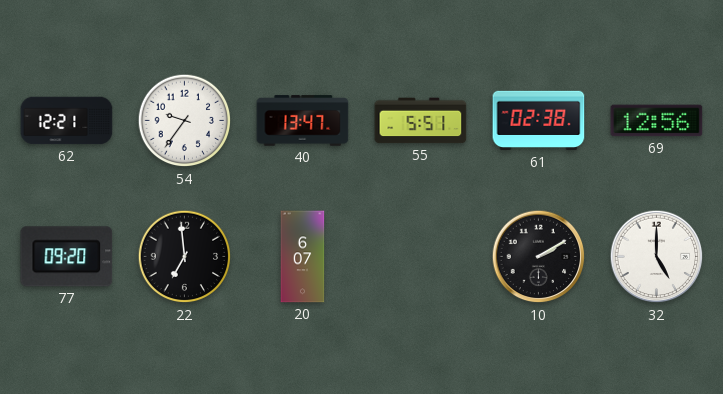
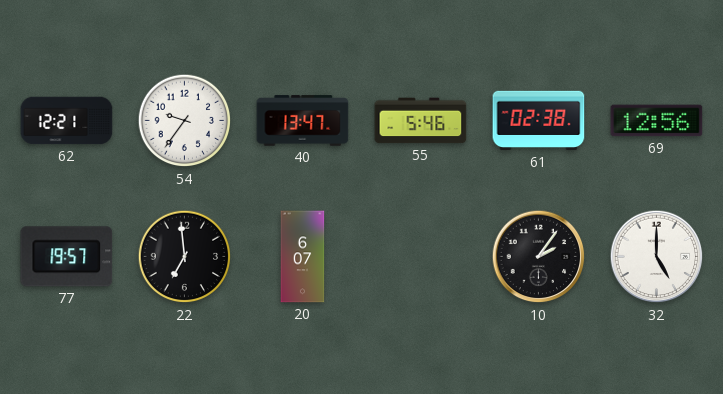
55: 5:51 -> 5:46 (421, 121)
77: 09:20 -> 19:57 (67, 257)
10: 2:10 -> 2:06 (539, 257)
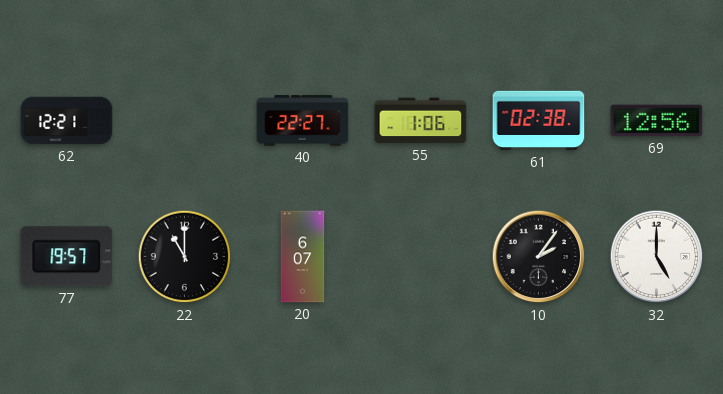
54: 9:36 -> none (185, 121)
40: 13:47 -> 22:27 (303, 121)
55: 5:46 -> 1:06 (421, 121)
22: 6:59 -> 11:00 (185, 257)
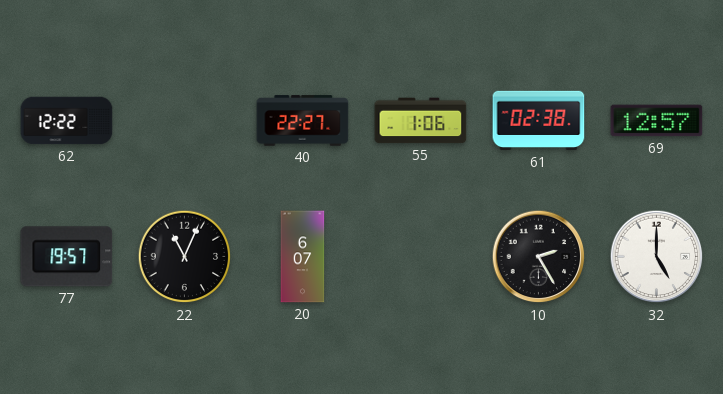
62: 12:21 -> 12:22 (67, 121)
69: 12:56 -> 12:57 (657, 121)
22: 11:00 -> 11:04 (185, 257)
10: 2:06 -> 2:25 (539, 257)
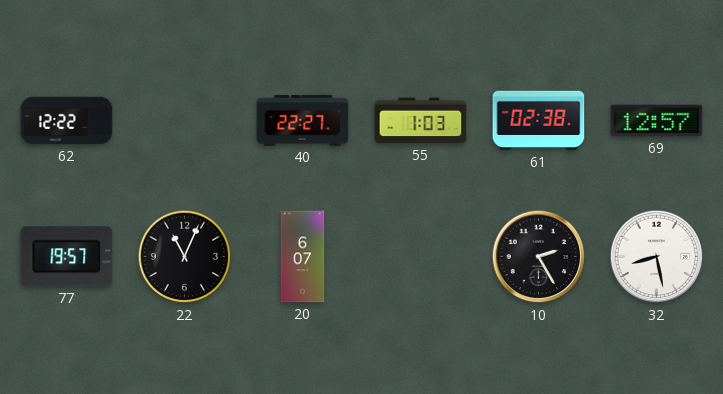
55: 1:06 -> 1:03 (421, 121)
32: 5:00 -> 8:28 (657, 257)
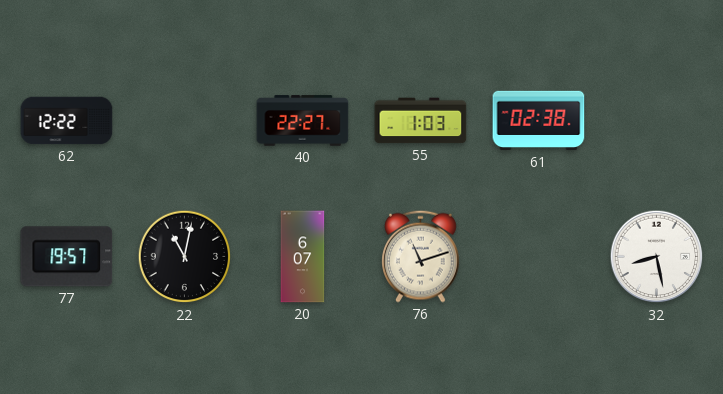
69: 12:57 -> none (657, 121)
22: 11:04 -> 11:02 (185, 257)
76: none -> 11:12 (421, 256)
10: 2:25 -> none (539, 257)
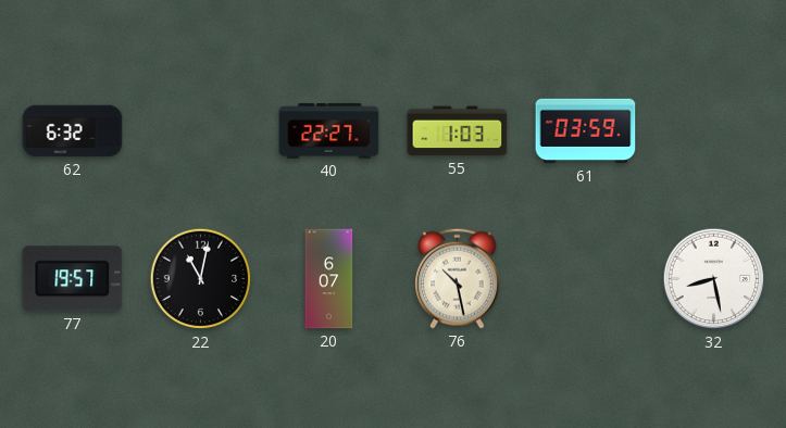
62: 12:22 -> 6:32 (73, 131)
61: 02:38 -> 03:59 (586, 131)
76: 11:12 -> 10:28 (458, 278)
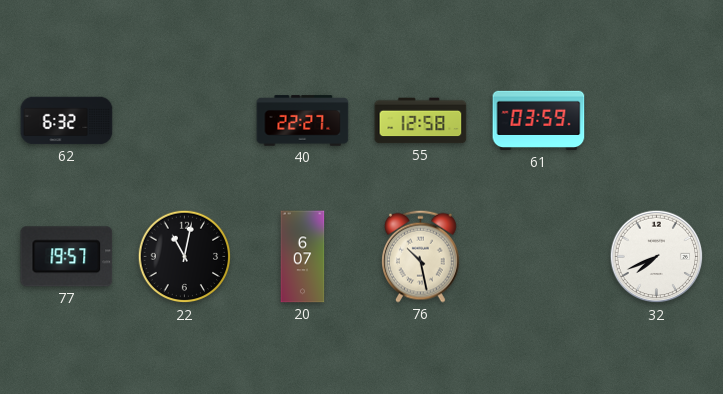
55: 1:03 -> 12:58 (421, 121)
32: 8:28 -> 7:41 (657, 257)
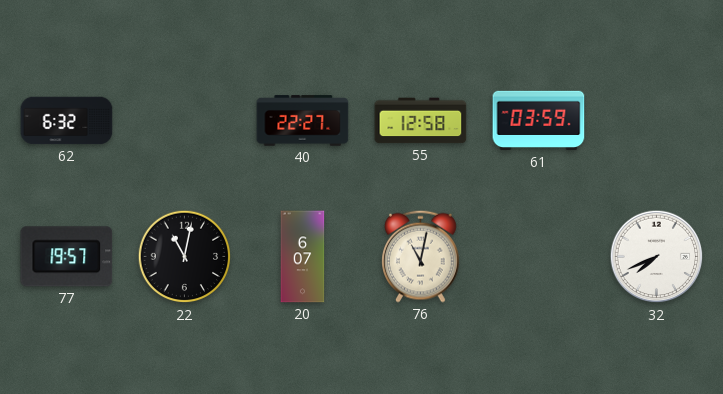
76: 10:28 -> 11:02 (421, 256)
